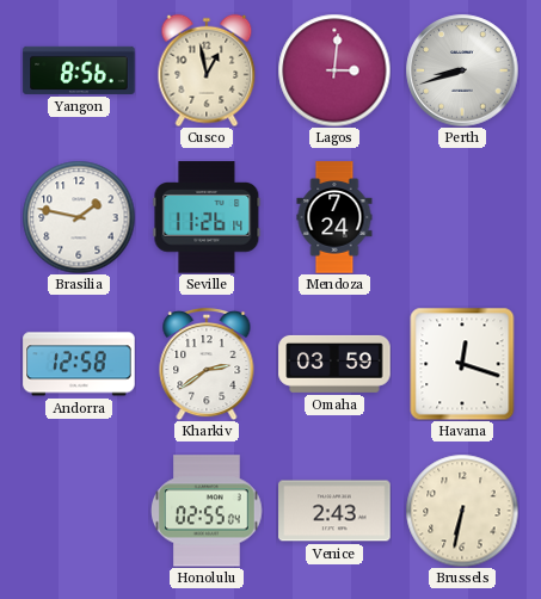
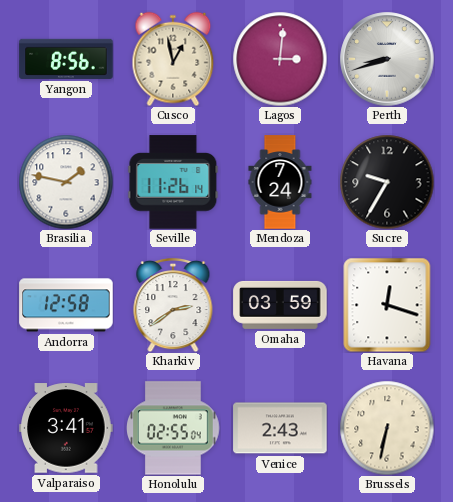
Sucre: none -> 9:35 (387, 182)
Valparaiso: none -> 3:41 (66, 428)
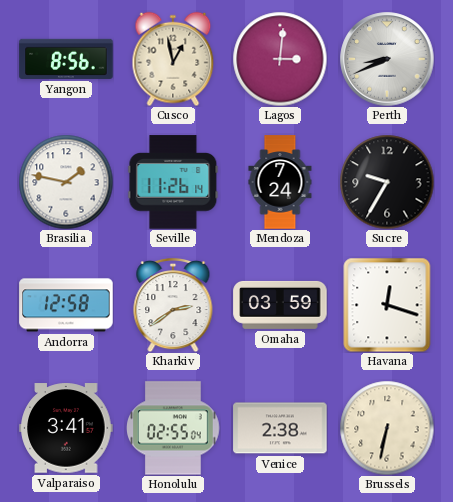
Perth: 8:42 -> 8:41 (387, 59)
Venice: 2:43 -> 2:38 (280, 428)
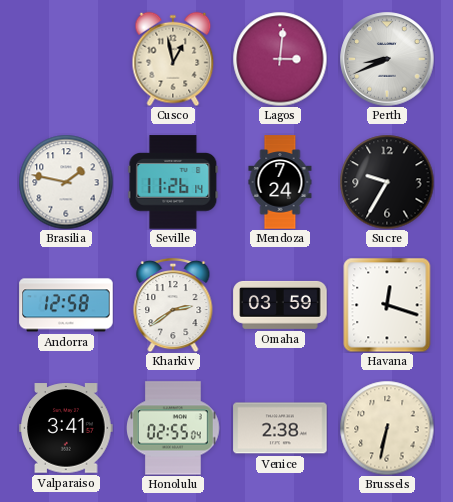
Yangon: 8:56 -> none (66, 59)
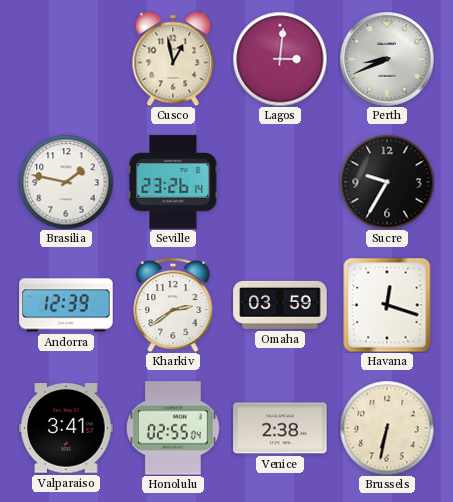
Seville: 11:26 -> 23:26 (173, 182)
Mendoza: 7:24 -> none (280, 182)
Andorra: 12:58 -> 12:39 (66, 305)
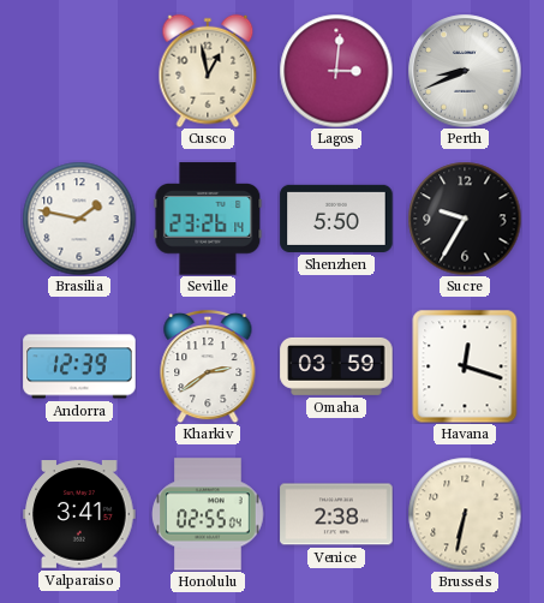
Shenzhen: none -> 5:50 (336, 219)
